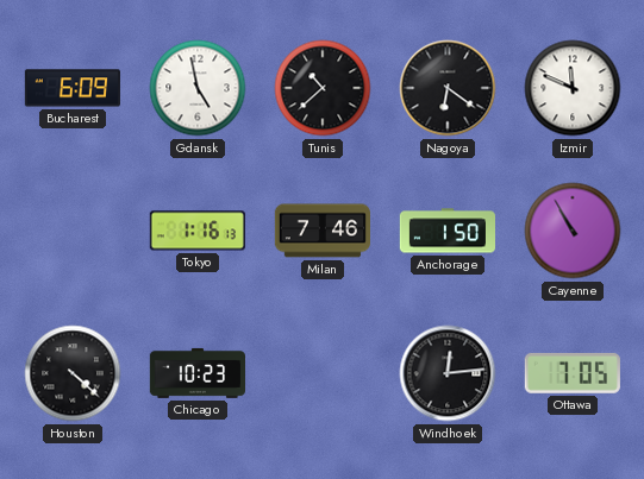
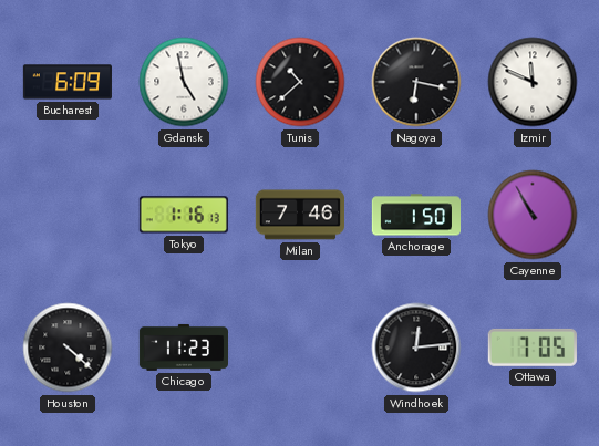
Nagoya: 6:21 -> 6:17 (416, 82)
Chicago: 10:23 -> 11:23 (183, 348)
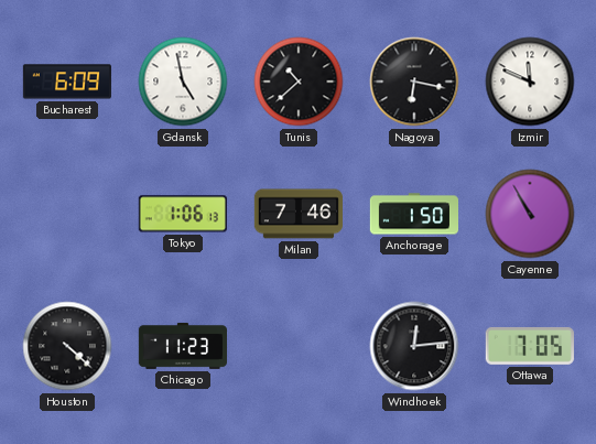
Tokyo: 1:16 -> 1:06 (183, 214)
